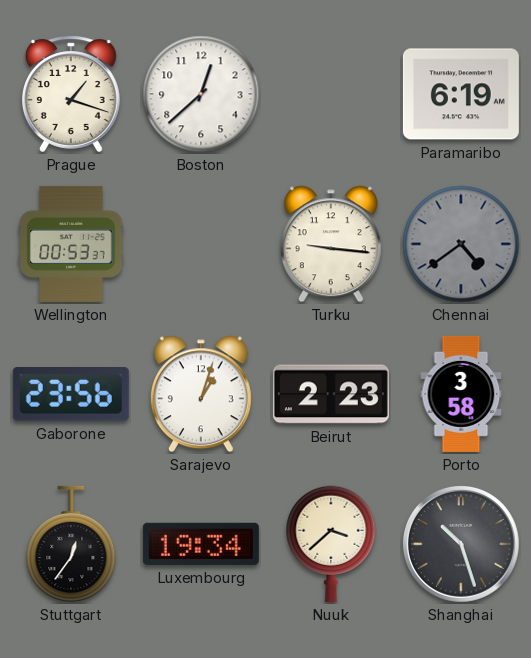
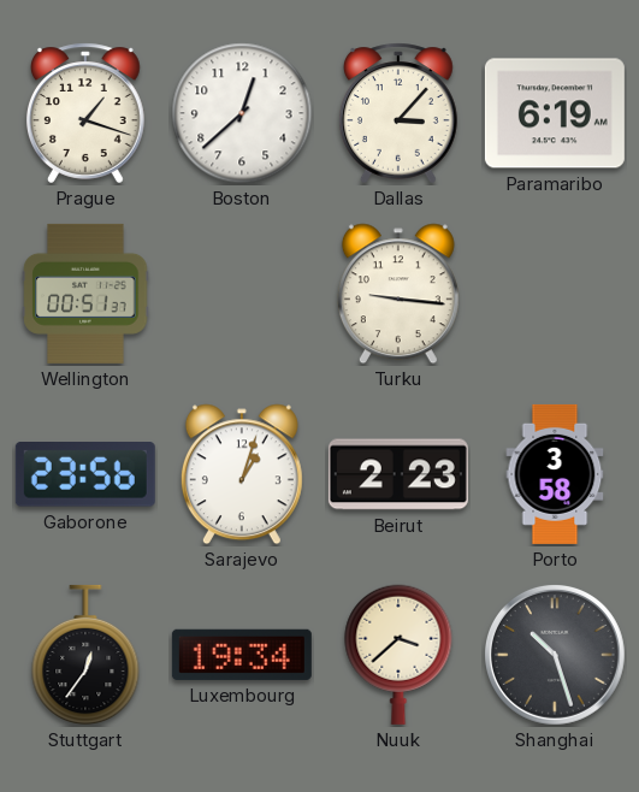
Dallas: none -> 3:07 (398, 113)
Wellington: 00:53 -> 00:51 (85, 294)
Chennai: 4:39 -> none (461, 244)
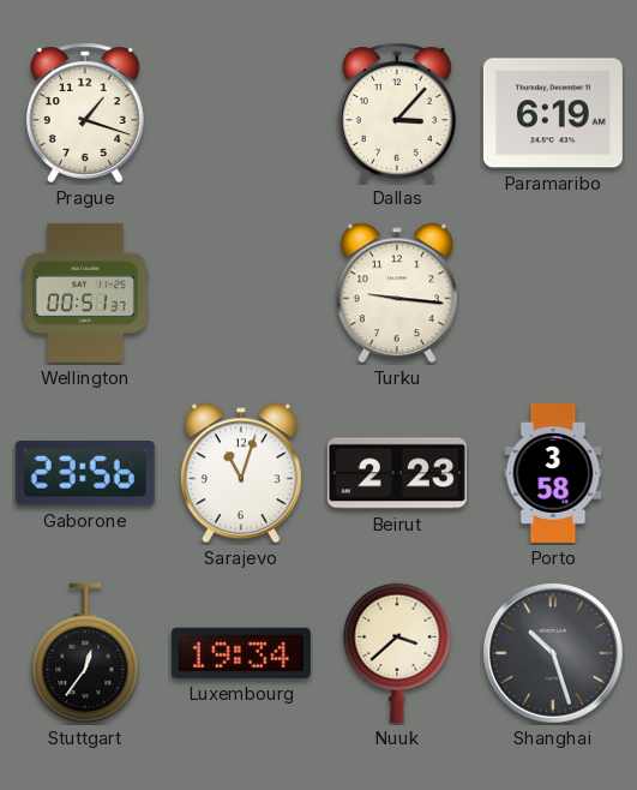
Boston: 12:38 -> none (242, 113)
Sarajevo: 1:03 -> 11:03 (241, 473)
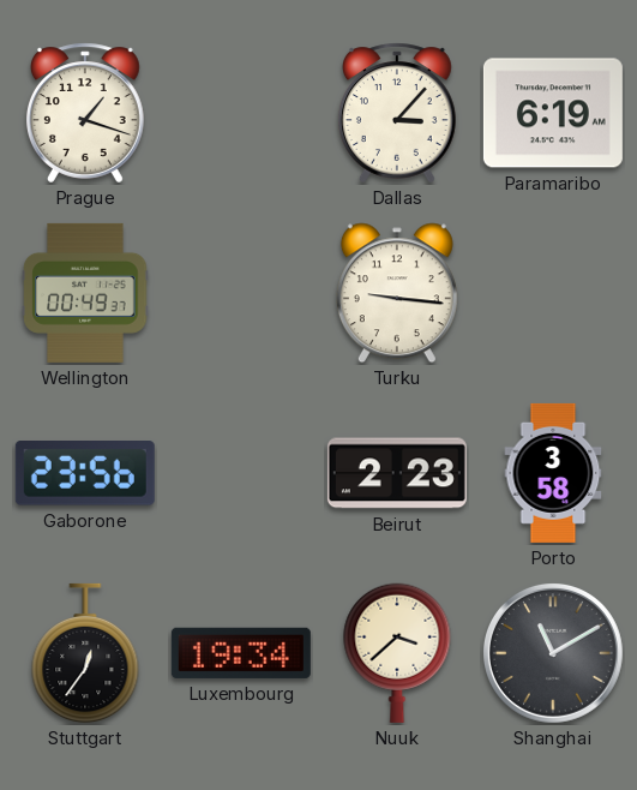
Wellington: 00:51 -> 00:49 (85, 293)
Sarajevo: 11:03 -> none (241, 473)
Shanghai: 10:27 -> 11:10 (554, 654)
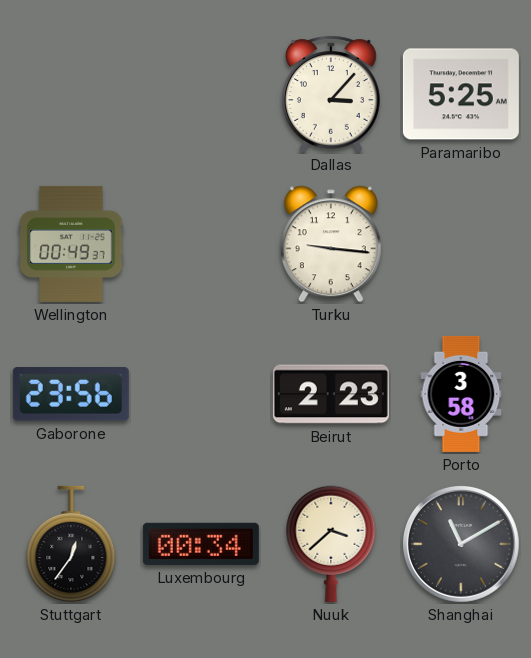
Prague: 1:18 -> none (85, 113)
Paramaribo: 6:19 -> 5:25 (461, 94)
Luxembourg: 19:34 -> 00:34 (201, 544)
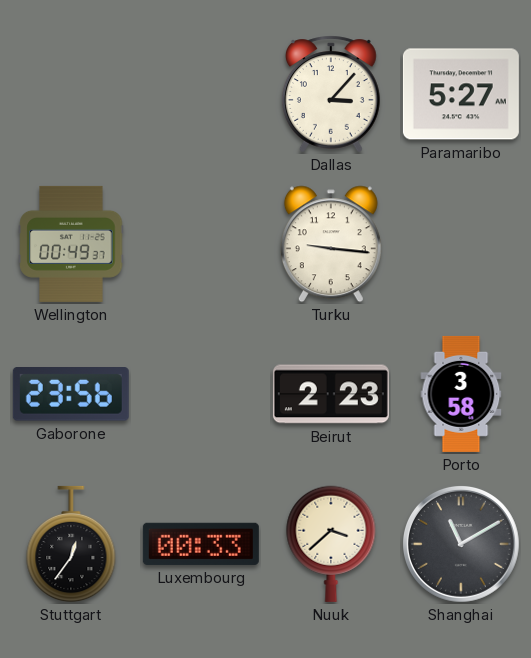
Paramaribo: 5:25 -> 5:27 (461, 94)
Luxembourg: 00:34 -> 00:33 (201, 544)
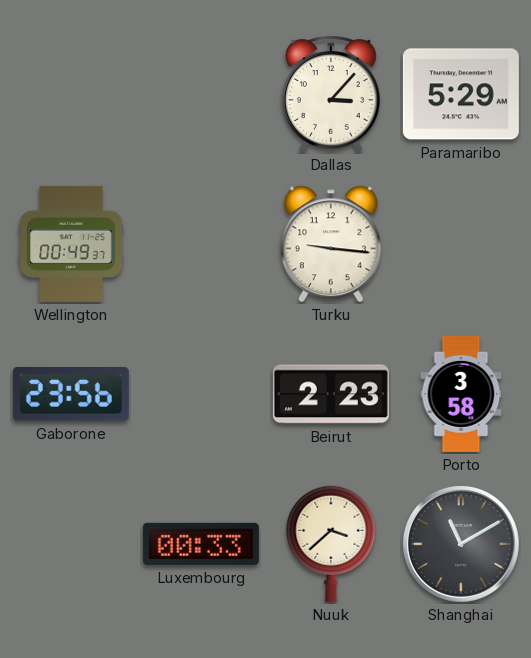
Paramaribo: 5:27 -> 5:29 (461, 94)
Stuttgart: 12:36 -> none (71, 544)
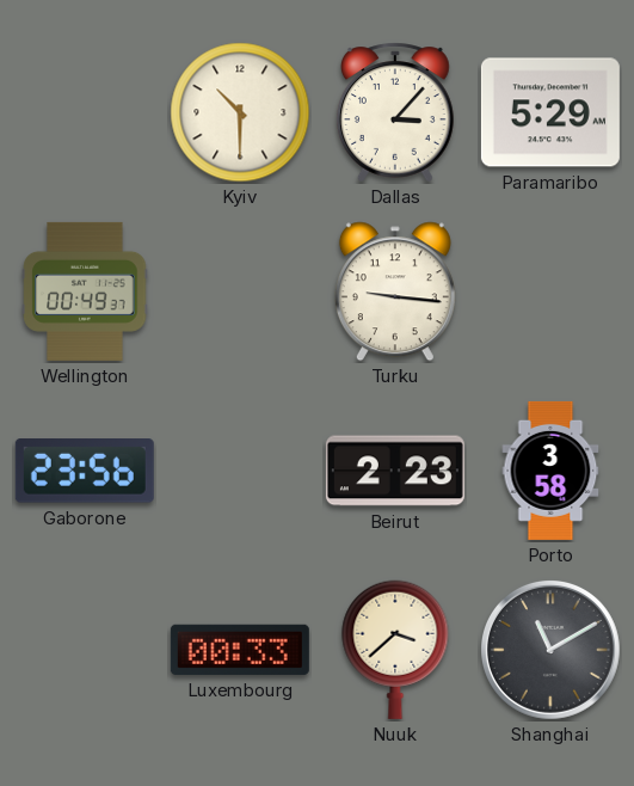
Kyiv: none -> 10:30 (240, 112)
